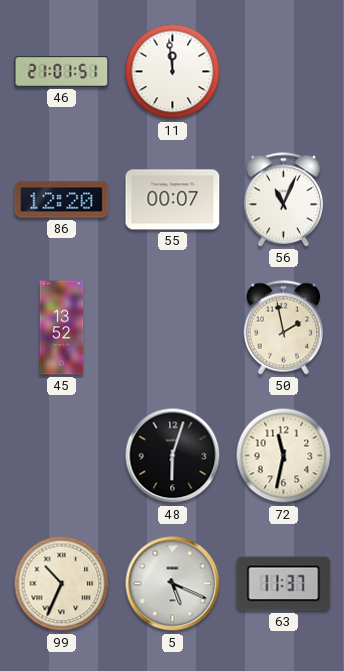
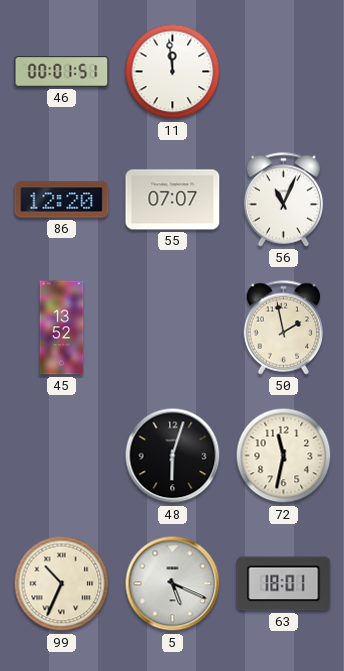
46: 21:01 -> 00:01 (62, 72)
55: 00:07 -> 07:07 (173, 200)
63: 11:37 -> 18:01 (284, 584)
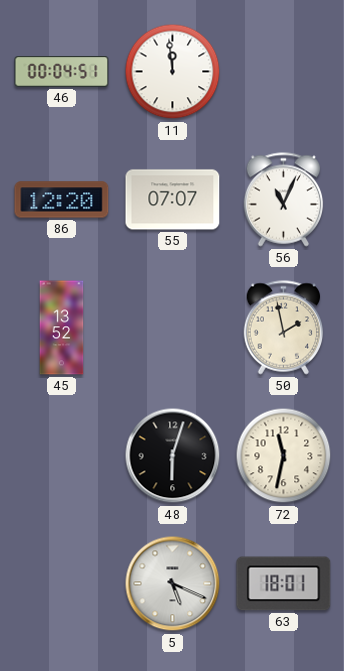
46: 00:01 -> 00:04 (62, 72)
99: 10:34 -> none (62, 584)
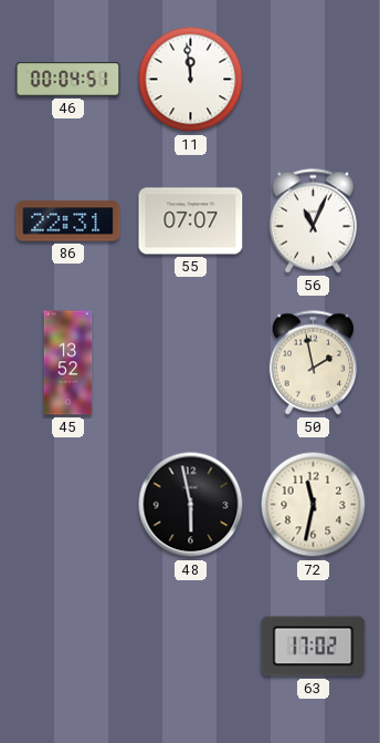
86: 12:20 -> 22:31 (68, 221)
48: 6:03 -> 5:58 (191, 505)
5: 5:19 -> none (173, 584)
63: 18:01 -> 17:02 (314, 647)
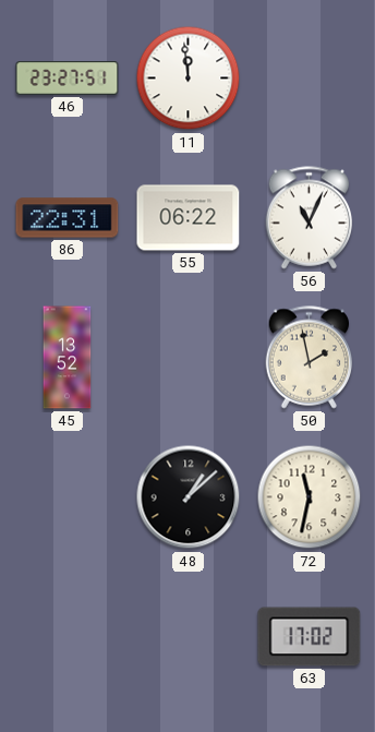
46: 00:04 -> 23:27 (68, 79)
55: 07:07 -> 06:22 (189, 218)
48: 5:58 -> 1:08 (189, 497)
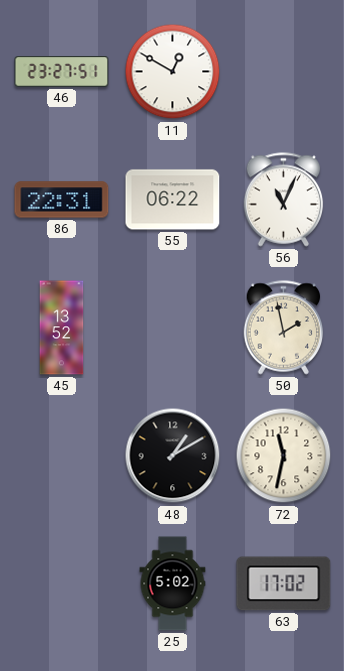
11: 11:59 -> 12:50 (173, 72)
48: 1:08 -> 1:10 (173, 456)
25: none -> 5:02 (173, 584)
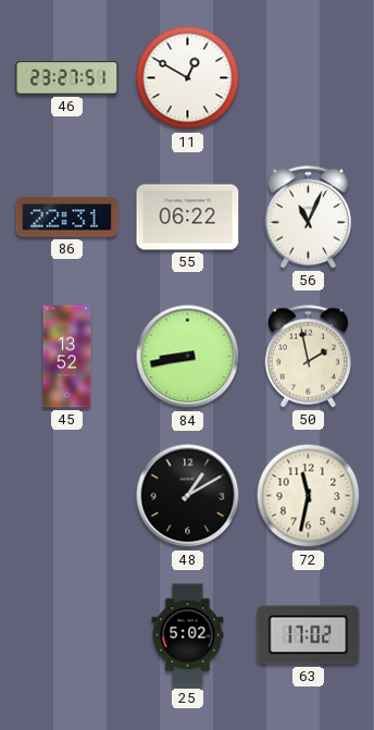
84: none -> 8:43 (188, 357)
